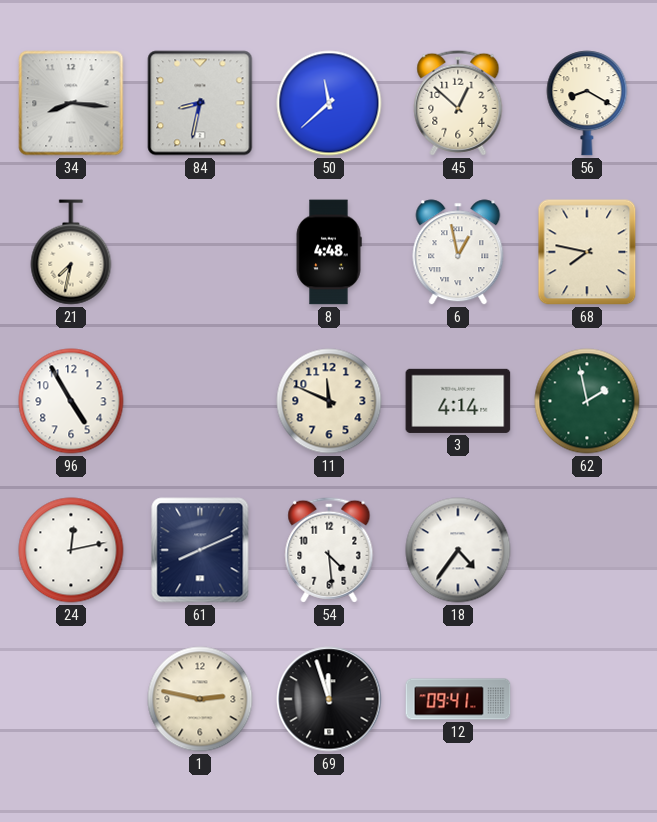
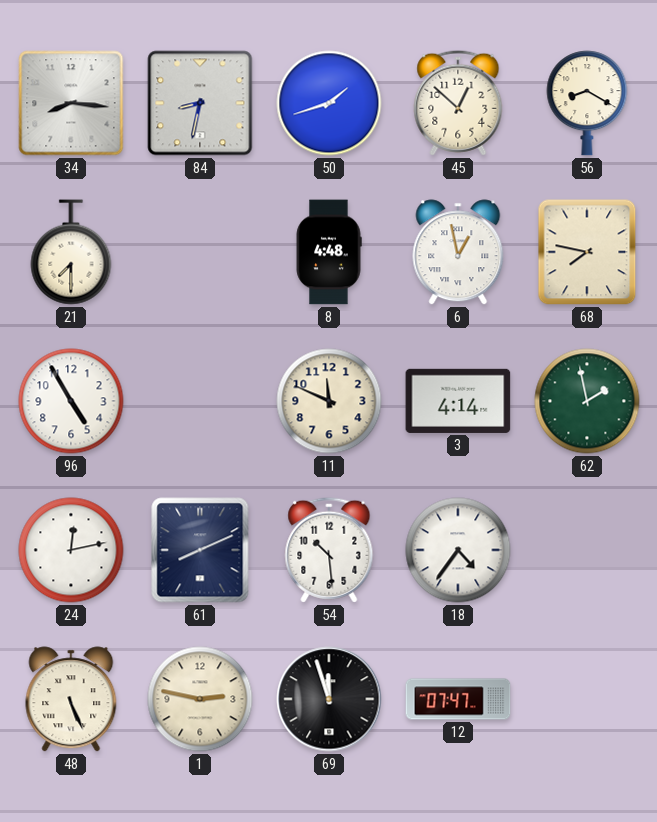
50: 11:38 -> 1:42 (329, 103)
21: 7:32 -> 7:30 (71, 252)
54: 4:29 -> 10:29 (329, 550)
48: none -> 5:26 (71, 699)
12: 09:41 -> 07:47 (458, 699)
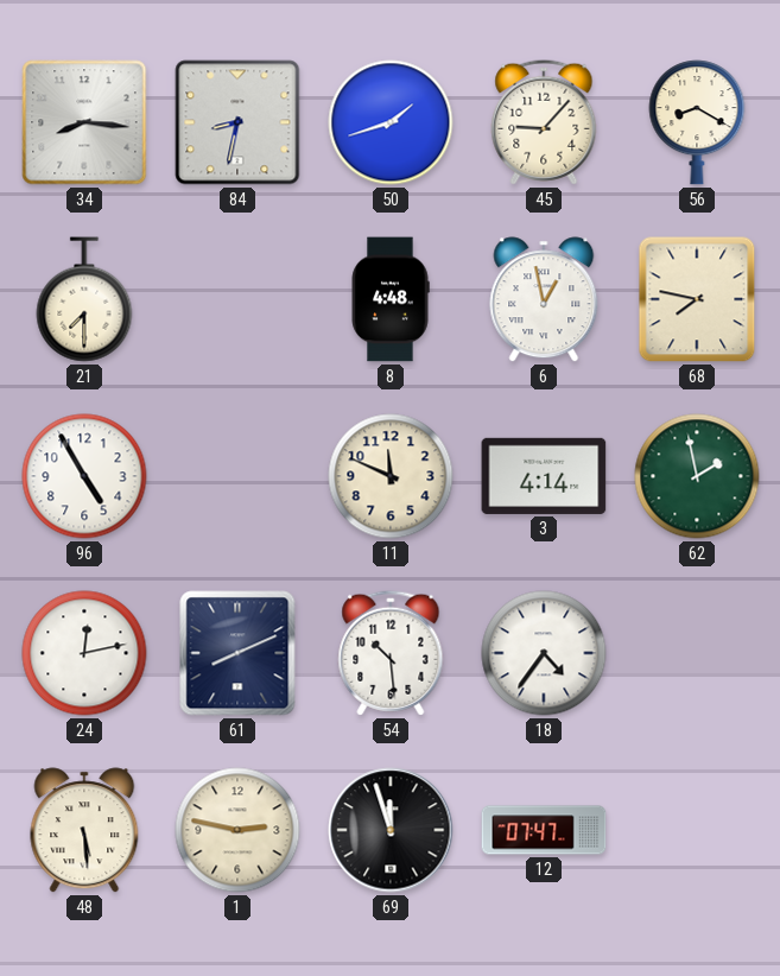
45: 12:52 -> 9:07 (544, 122)
48: 5:26 -> 5:29 (84, 830)
